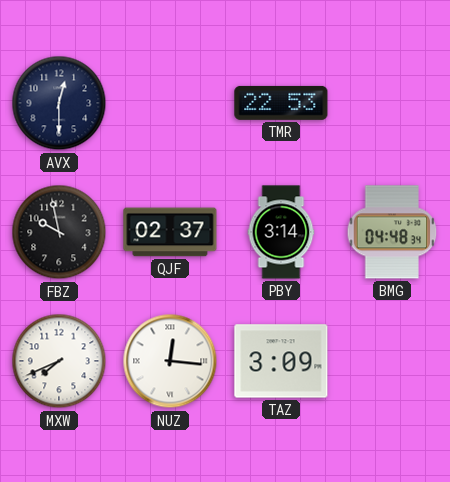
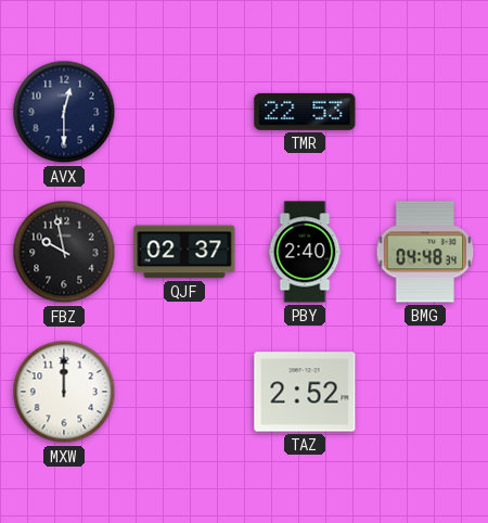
PBY: 3:14 -> 2:40 (305, 252)
MXW: 7:41 -> 12:00 (64, 392)
NUZ: 12:16 -> none (170, 361)
TAZ: 3:09 -> 2:52 (305, 392)
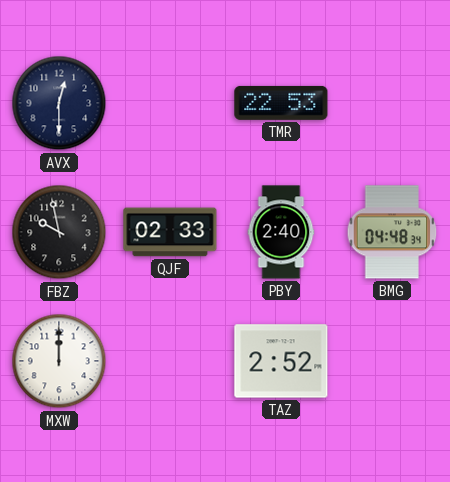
QJF: 02:37 -> 02:33 (170, 232)
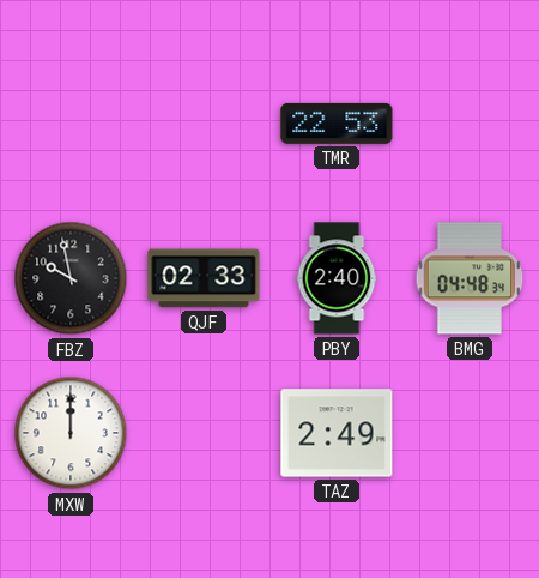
AVX: 12:30 -> none (59, 103)
TAZ: 2:52 -> 2:49 (337, 433)
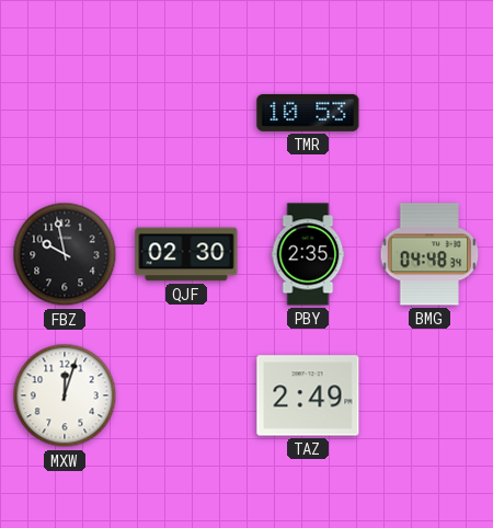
TMR: 22:53 -> 10:53 (308, 113)
QJF: 02:33 -> 02:30 (186, 254)
PBY: 2:40 -> 2:35 (308, 254)
MXW: 12:00 -> 12:03 (65, 395)
